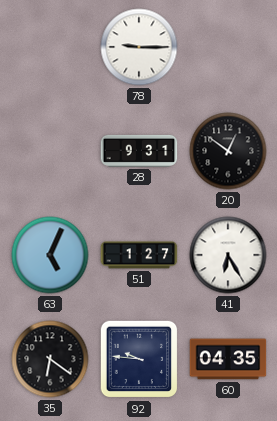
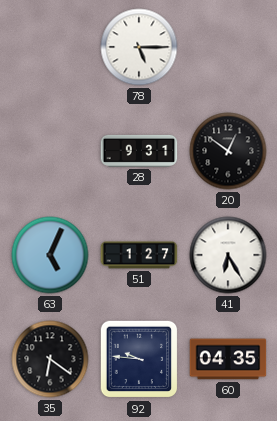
78: 9:15 -> 5:15 (139, 47)
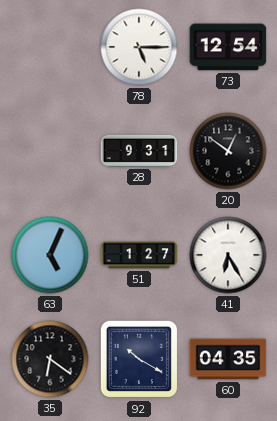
73: none -> 12:54 (228, 47)
92: 9:46 -> 10:20 (139, 359)
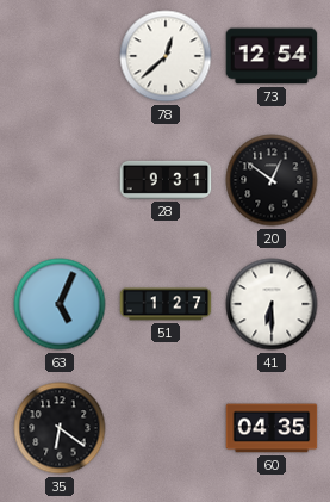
78: 5:15 -> 12:38 (166, 56)
41: 6:25 -> 6:30 (272, 304)
92: 10:20 -> none (139, 359)
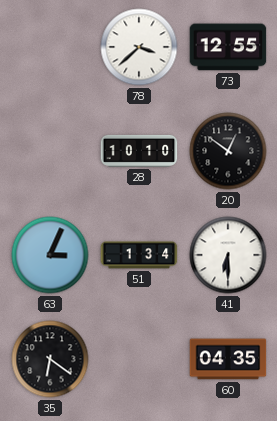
78: 12:38 -> 3:38 (139, 47)
73: 12:54 -> 12:55 (228, 47)
28: 9:31 -> 10:10 (139, 151)
63: 5:04 -> 3:04 (50, 255)
51: 1:27 -> 1:34 (139, 255)
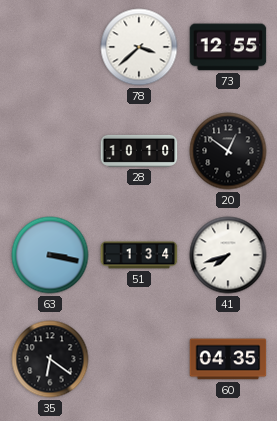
63: 3:04 -> 3:17 (50, 255)
41: 6:30 -> 7:42 (228, 255)
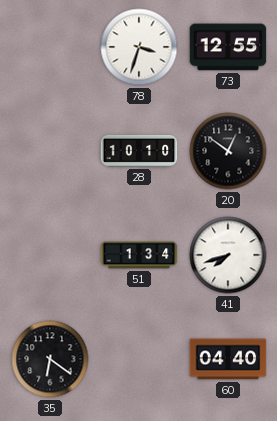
78: 3:38 -> 3:33 (139, 47)
63: 3:17 -> none (50, 255)
60: 04:35 -> 04:40 (228, 359)
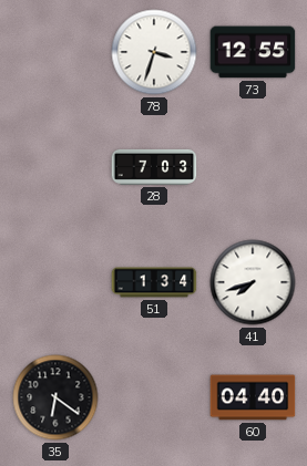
28: 10:10 -> 7:03 (154, 167)
20: 12:51 -> none (228, 151)
